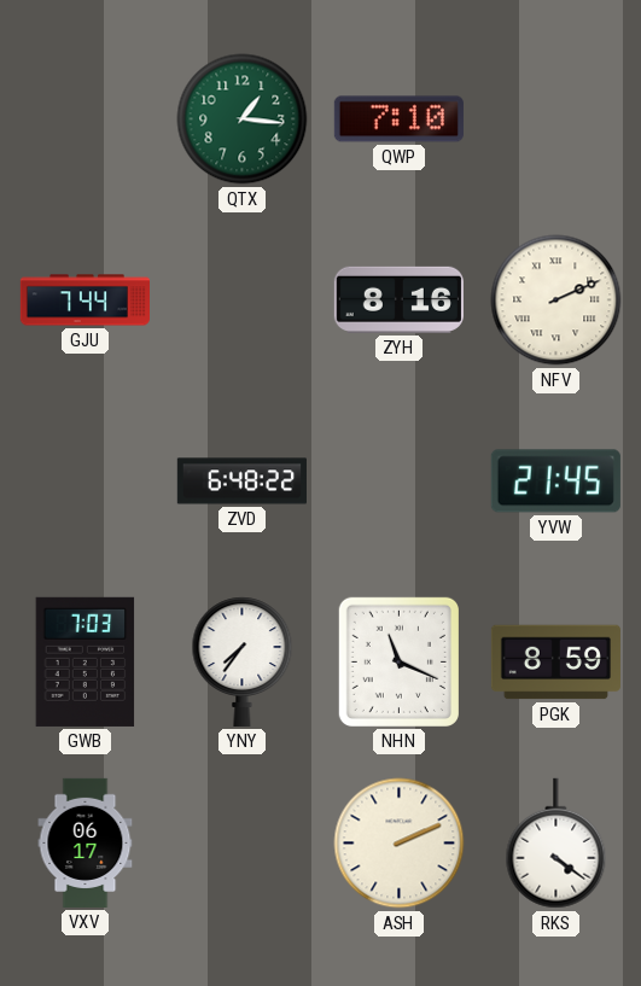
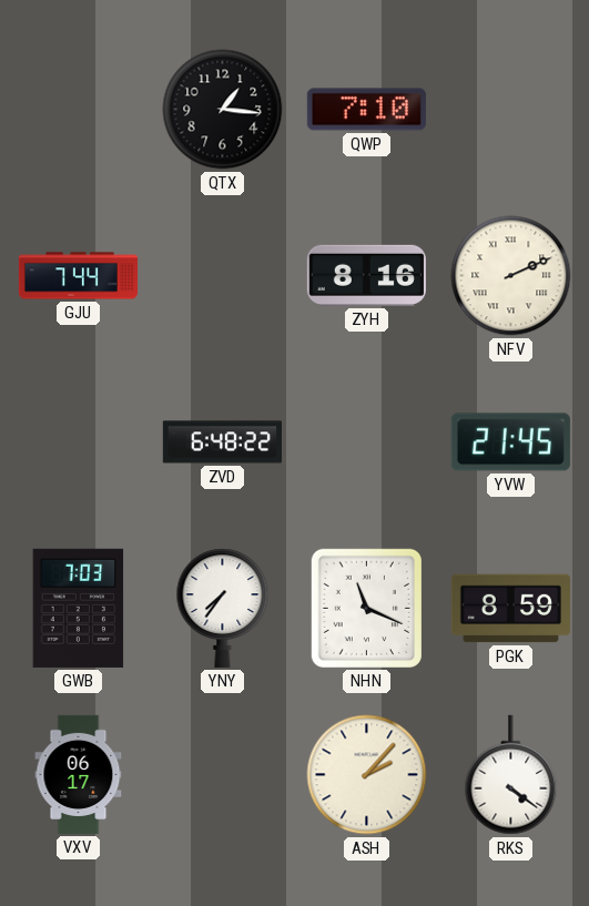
QTX dial: green -> black (223, 110)
ASH: 2:11 -> 2:07 (367, 775)
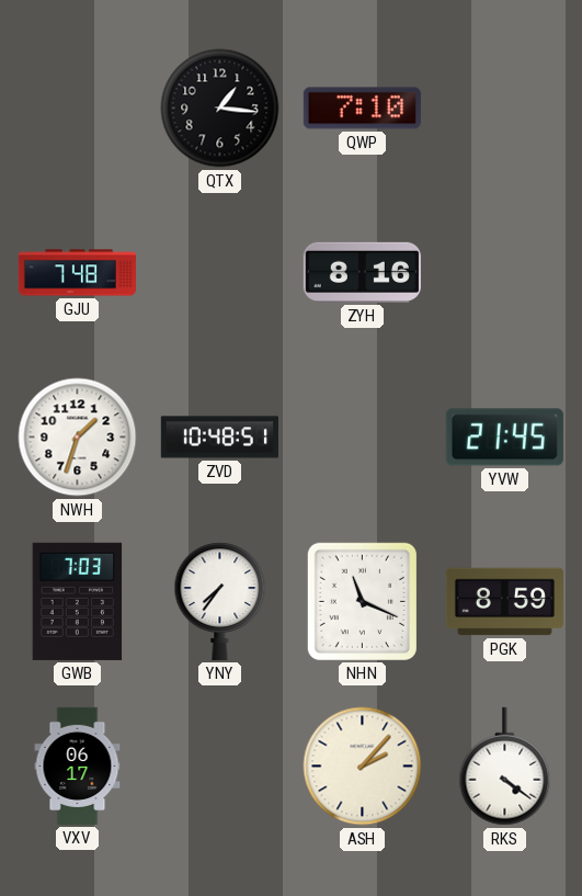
GJU: 7:44 -> 7:48 (77, 273)
NFV: 2:11 -> none (511, 276)
NWH: none -> 1:33 (78, 438)
ZVD: 6:48 -> 10:48 (219, 438)
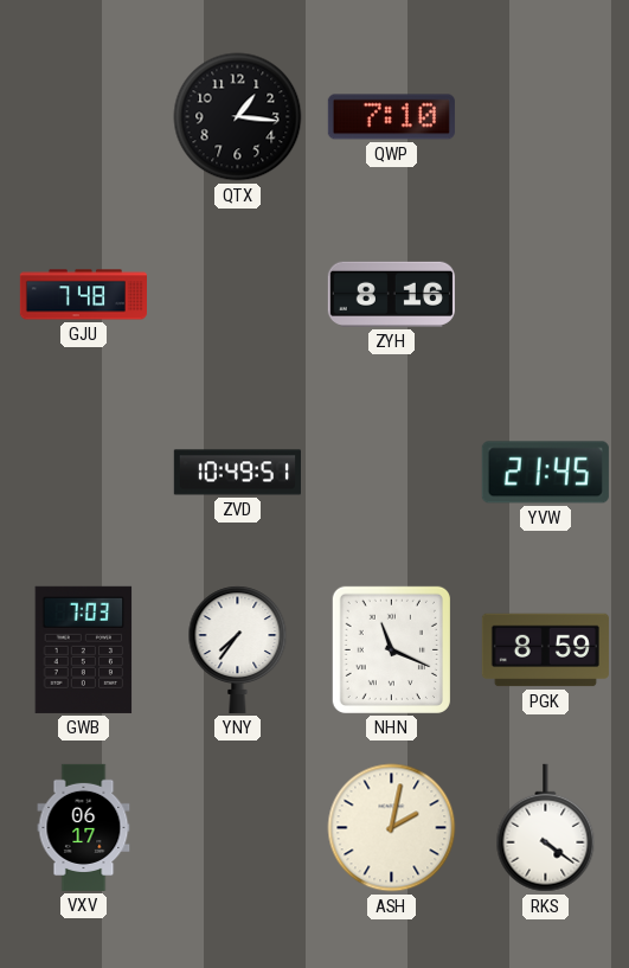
NWH: 1:33 -> none (78, 438)
ZVD: 10:48 -> 10:49 (237, 473)
ASH: 2:07 -> 2:02 (392, 828)
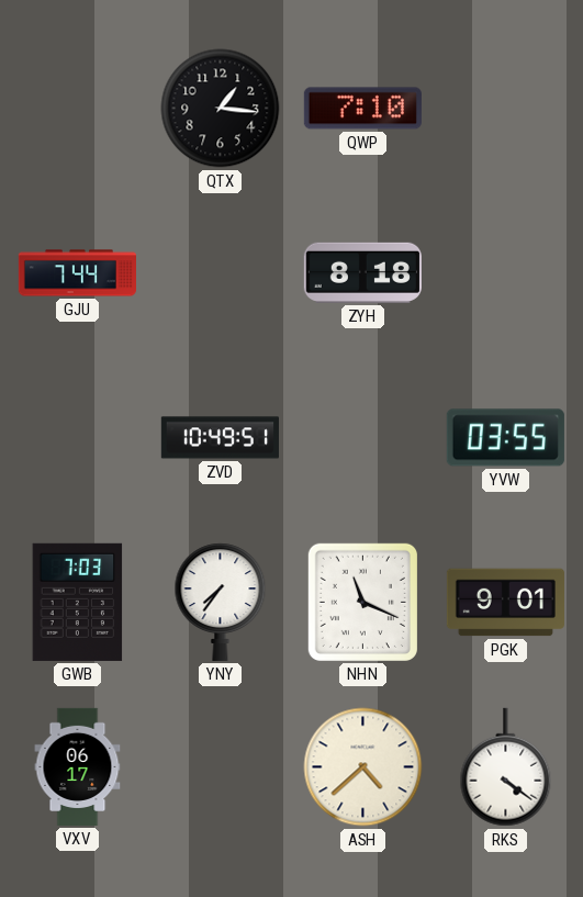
GJU: 7:48 -> 7:44 (77, 273)
ZYH: 8:16 -> 8:18 (362, 272)
YVW: 21:45 -> 03:55 (505, 438)
PGK: 8:59 -> 9:01 (505, 603)
ASH: 2:02 -> 4:38 (363, 767)
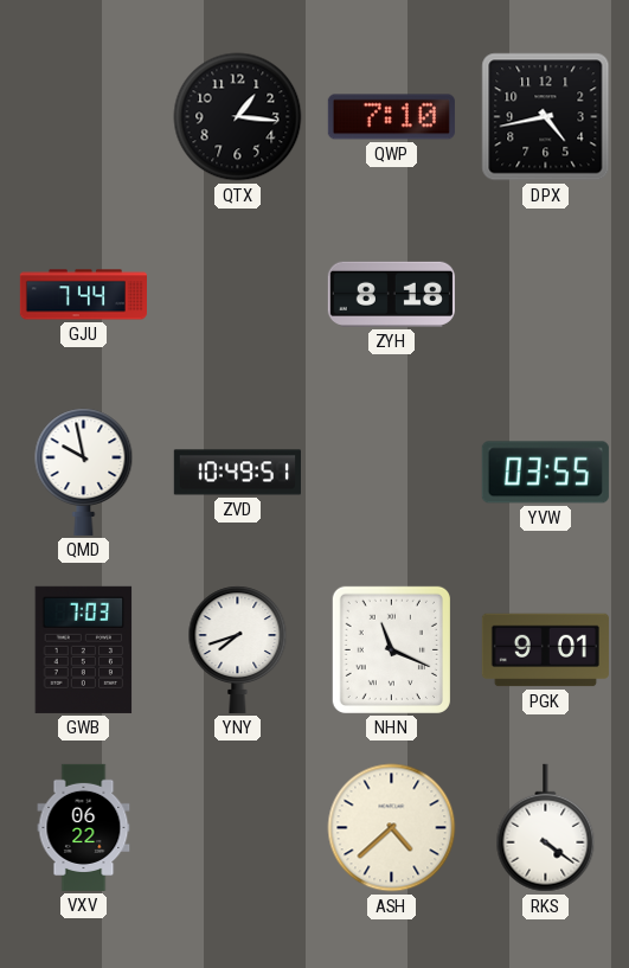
DPX: none -> 4:43 (546, 117)
QMD: none -> 9:58 (84, 472)
YNY: 7:36 -> 7:42 (238, 649)
VXV: 06:17 -> 06:22 (84, 827)
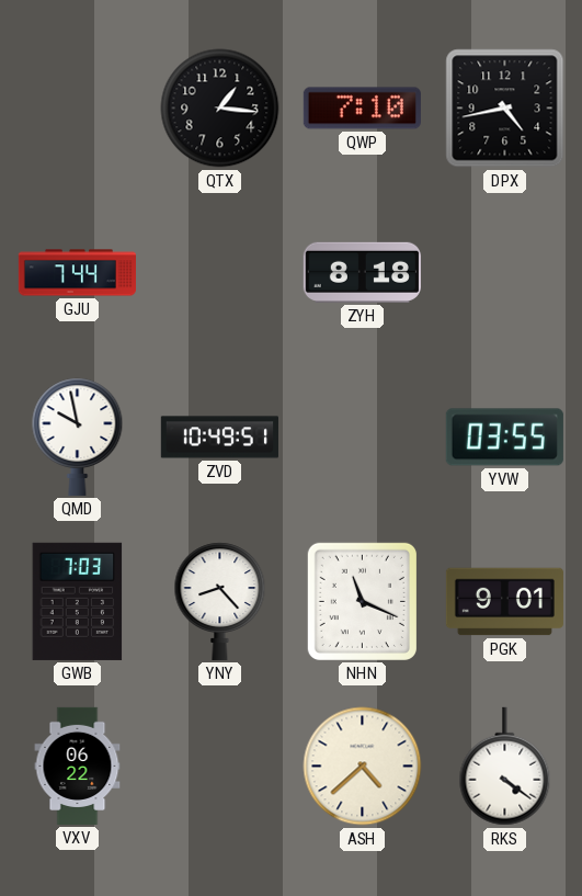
YNY: 7:42 -> 8:23 (220, 601)
